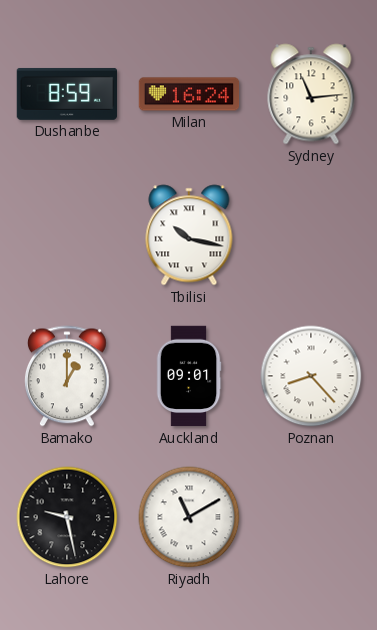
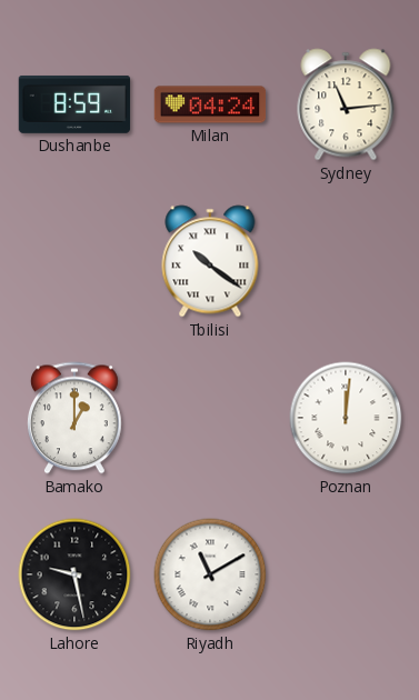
Milan: 16:24 -> 04:24 (210, 104)
Tbilisi: 10:17 -> 10:21 (210, 261)
Auckland: 09:01 -> none (189, 376)
Poznan: 8:23 -> 12:01 (346, 418)
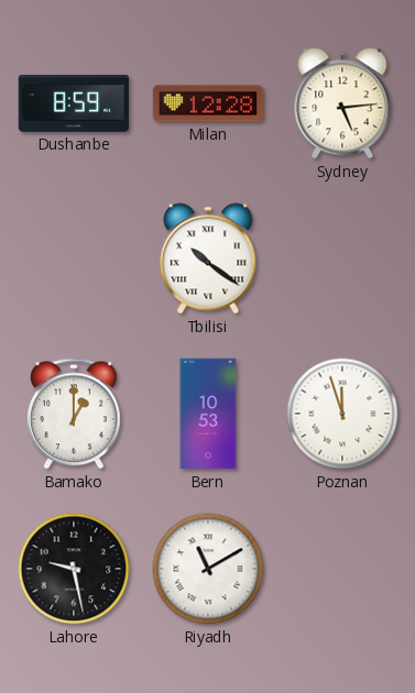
Milan: 04:24 -> 12:28 (208, 103)
Sydney: 11:14 -> 5:14 (342, 103)
Bern: none -> 10:53 (208, 414)
Poznan: 12:01 -> 11:57 (342, 414)
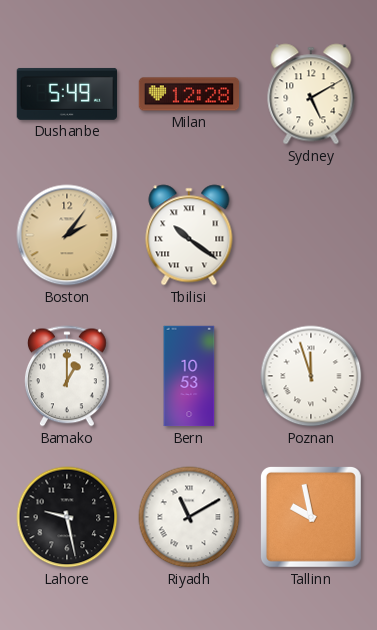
Dushanbe: 8:59 -> 5:49 (67, 94)
Sydney: 5:14 -> 5:10 (311, 94)
Boston: none -> 2:06 (67, 235)
Tallinn: none -> 9:58 (311, 517)
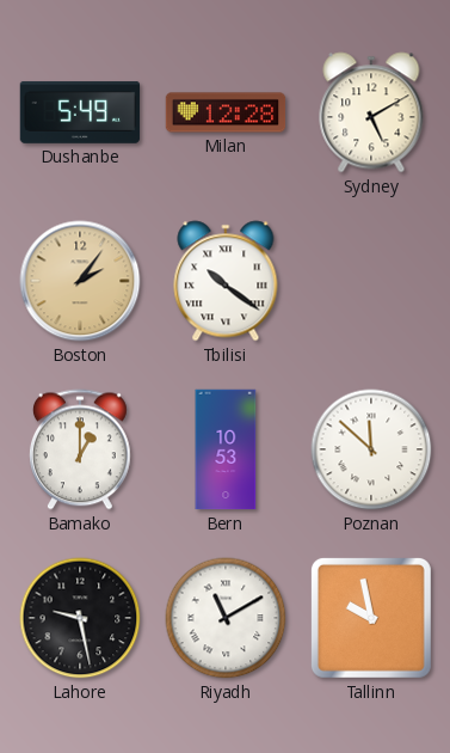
Poznan: 11:57 -> 11:52 (371, 449)
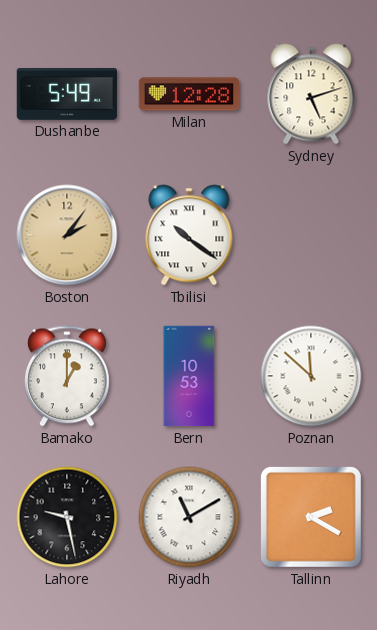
Sydney: 5:10 -> 5:12 (311, 94)
Tallinn: 9:58 -> 2:20 (311, 517)
